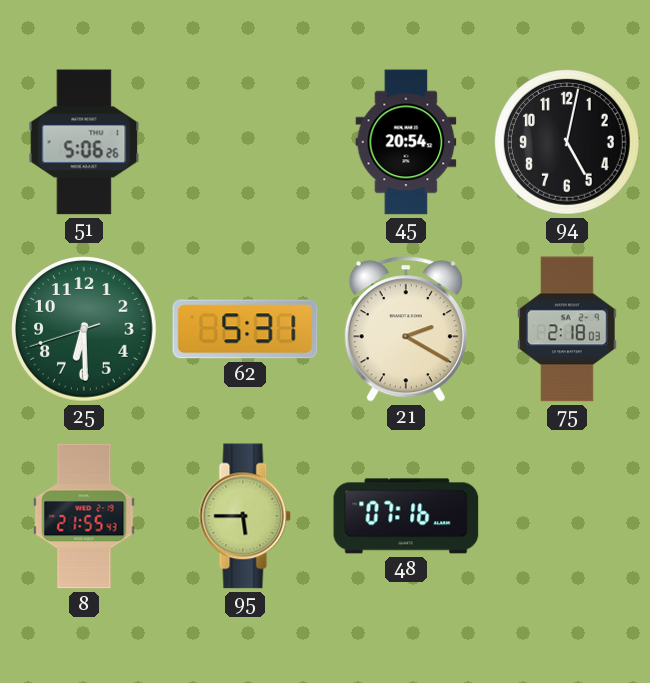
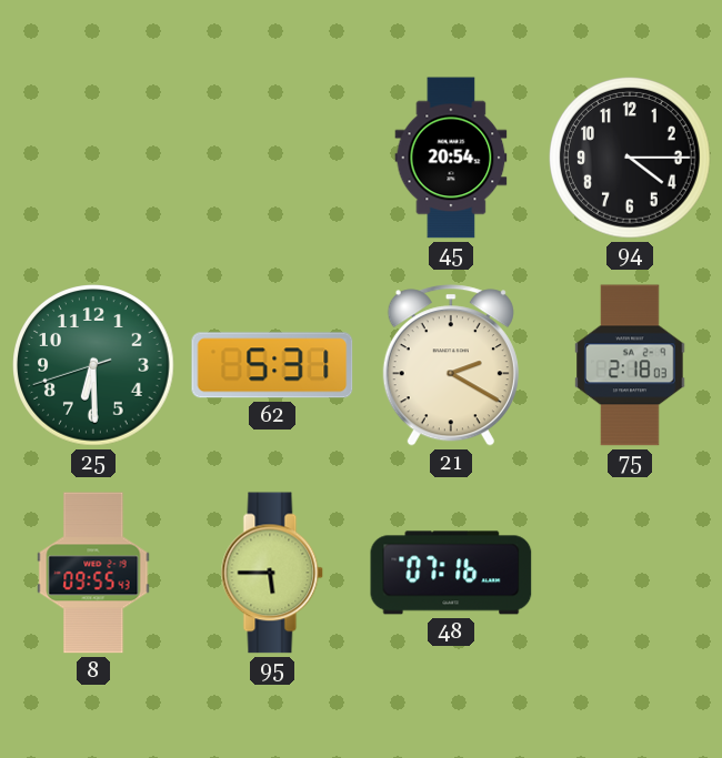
51: 5:06 -> none (84, 142)
94: 5:02 -> 4:15 (631, 159)
8: 21:55 -> 09:55 (93, 573)
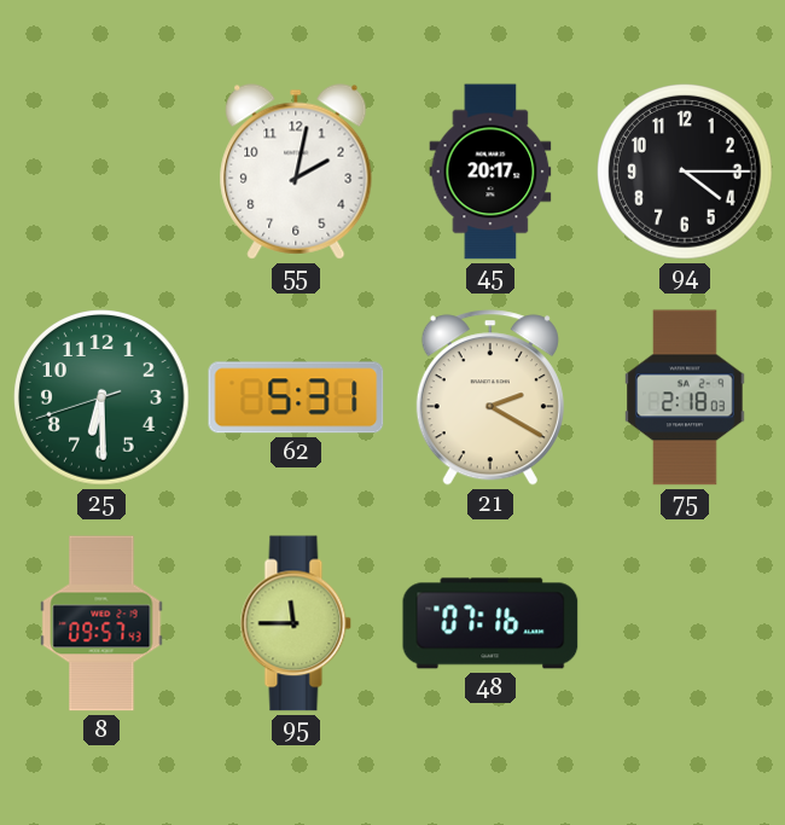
55: none -> 2:02 (296, 172)
45: 20:54 -> 20:17 (490, 172)
8: 09:55 -> 09:57 (101, 623)
95: 5:45 -> 11:45 (296, 623)
